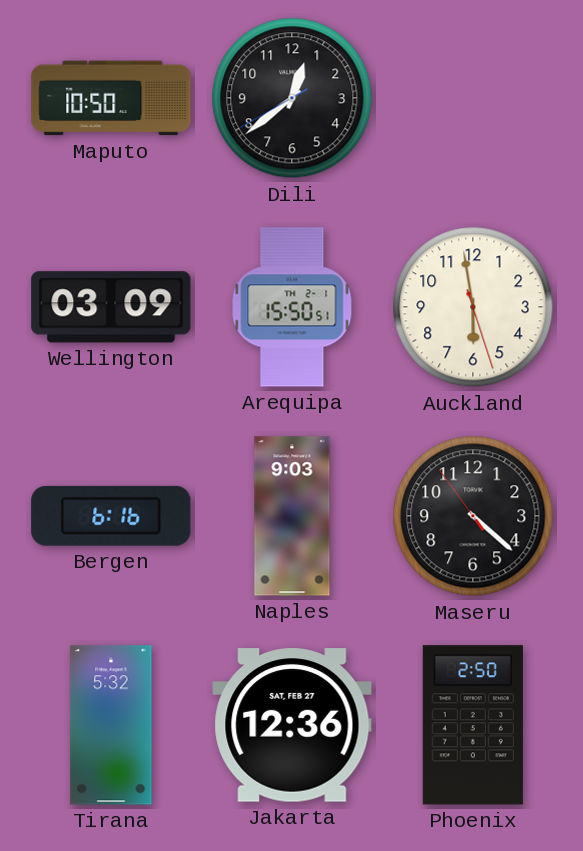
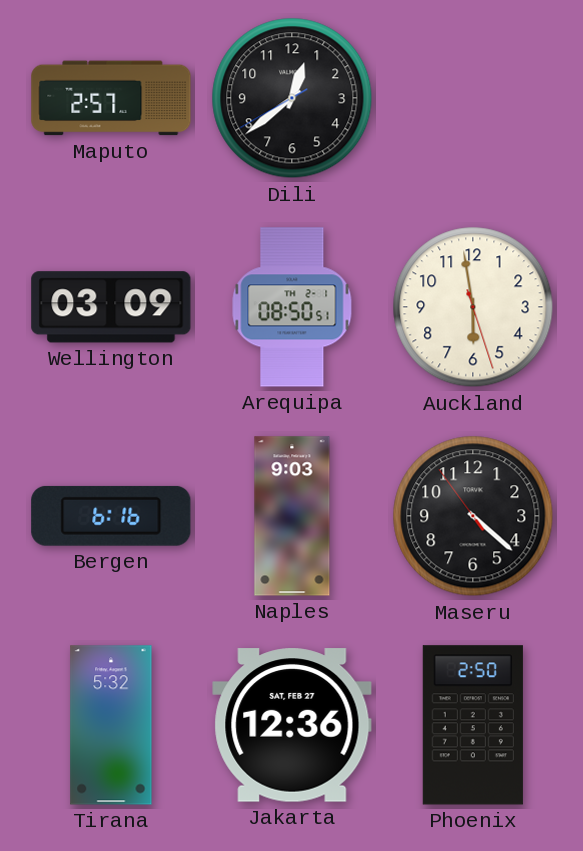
Maputo: 10:50 -> 2:57 (111, 98)
Arequipa: 15:50 -> 08:50 (292, 307)
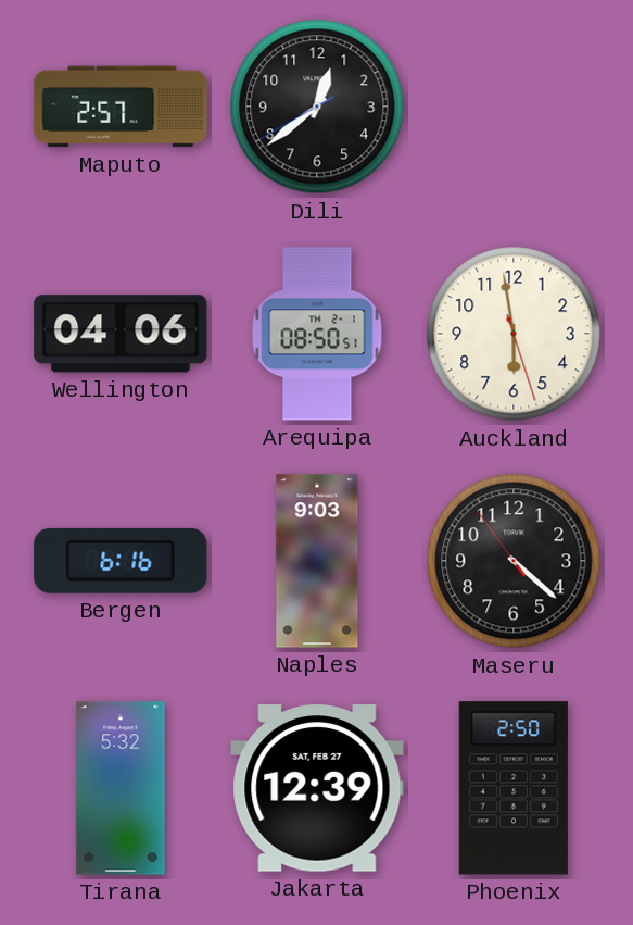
Wellington: 03:09 -> 04:06 (121, 334)
Jakarta: 12:36 -> 12:39 (317, 788)
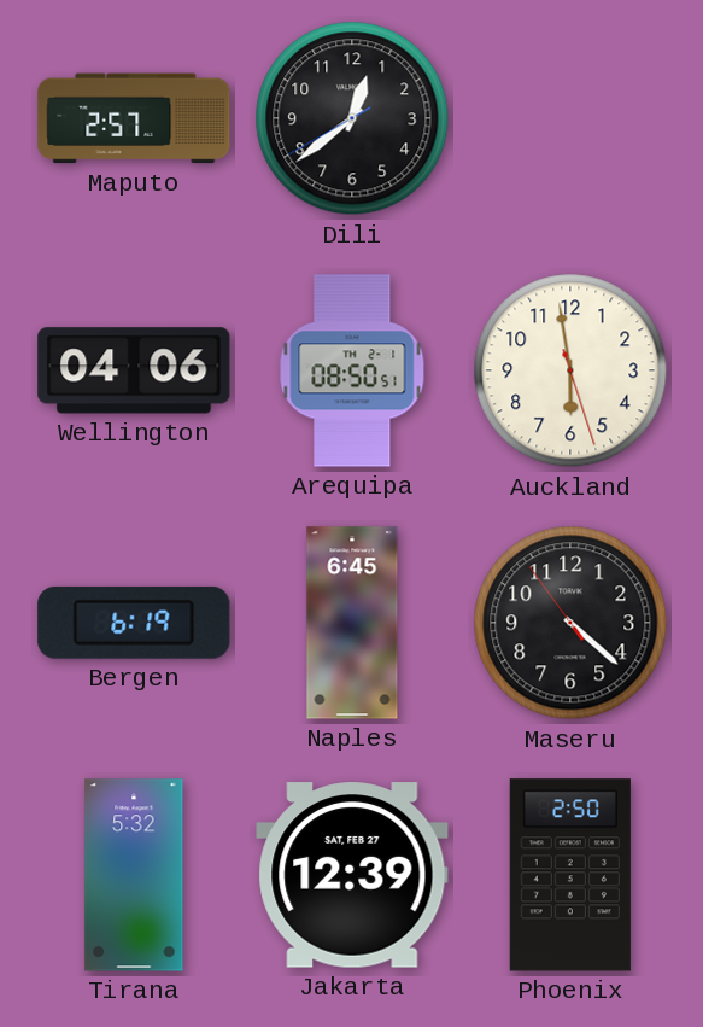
Bergen: 6:16 -> 6:19 (134, 623)
Naples: 9:03 -> 6:45 (352, 623)
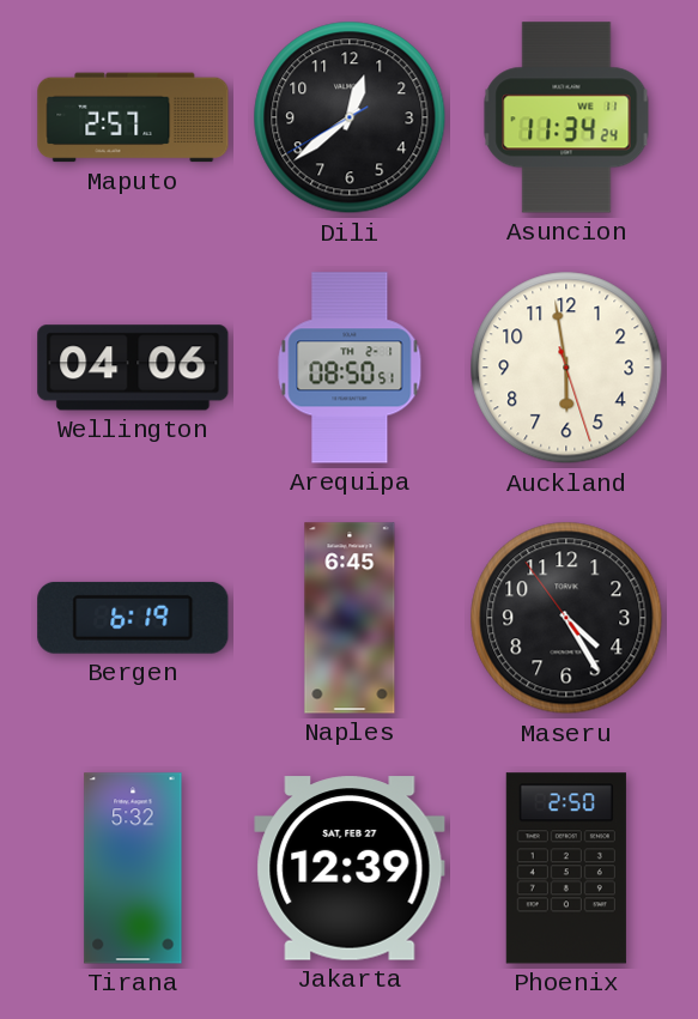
Asuncion: none -> 11:34 (566, 117)
Maseru: 4:21 -> 4:24 (566, 618)
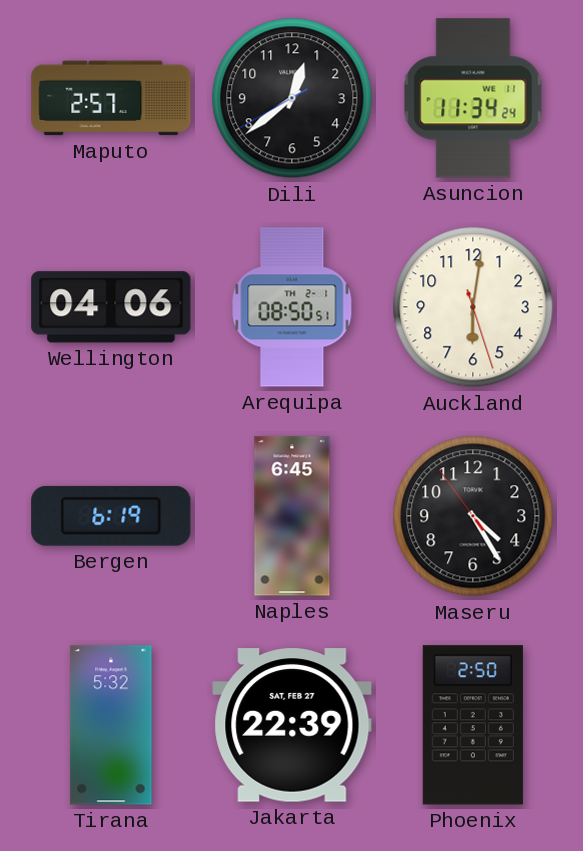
Auckland: 5:58 -> 6:01 (473, 307)
Jakarta: 12:39 -> 22:39 (292, 725)
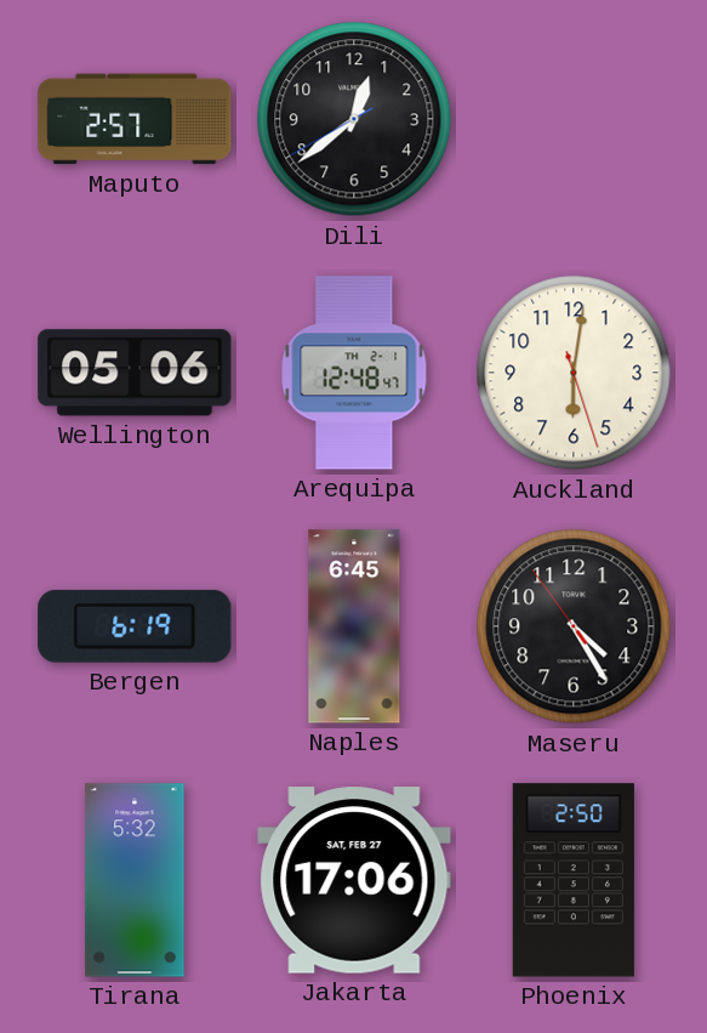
Asuncion: 11:34 -> none (473, 98)
Wellington: 04:06 -> 05:06 (135, 373)
Arequipa: 08:50 -> 12:48 (354, 373)
Jakarta: 22:39 -> 17:06 (354, 880)
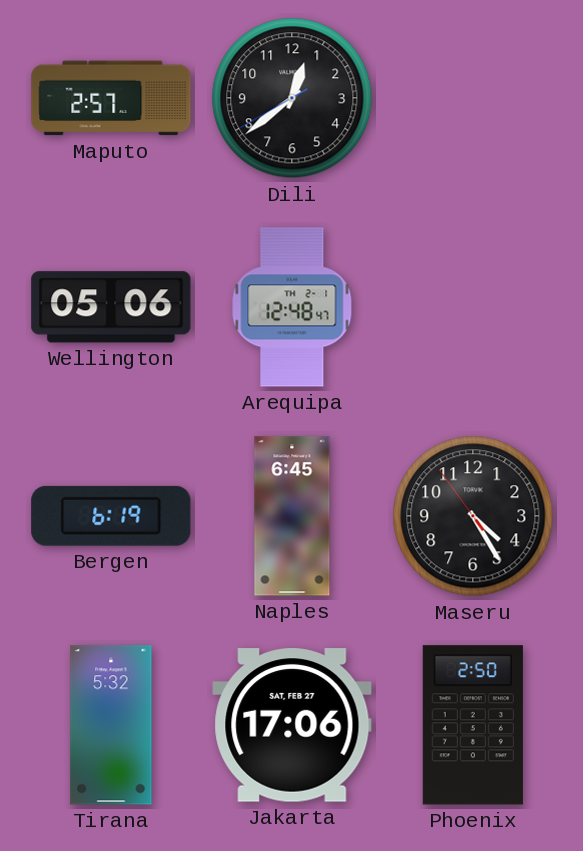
Auckland: 6:01 -> none (574, 373)
